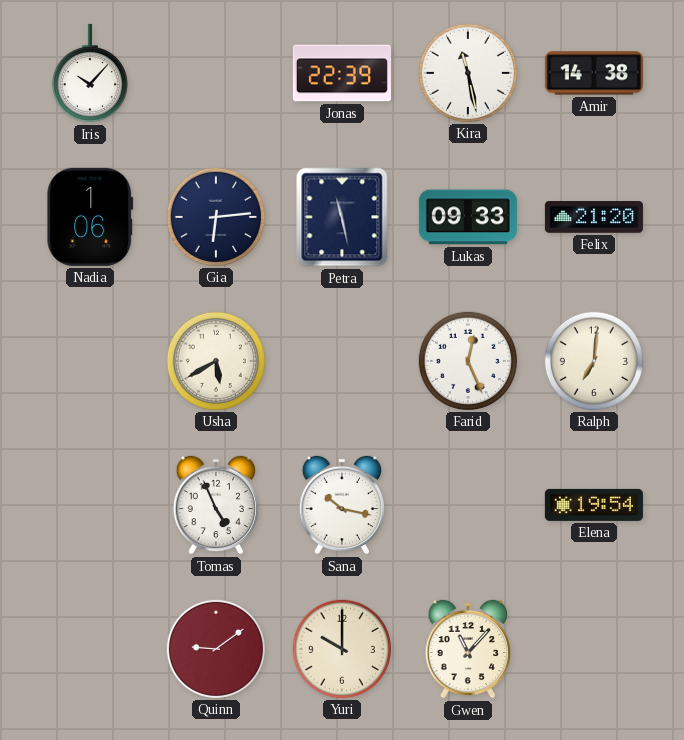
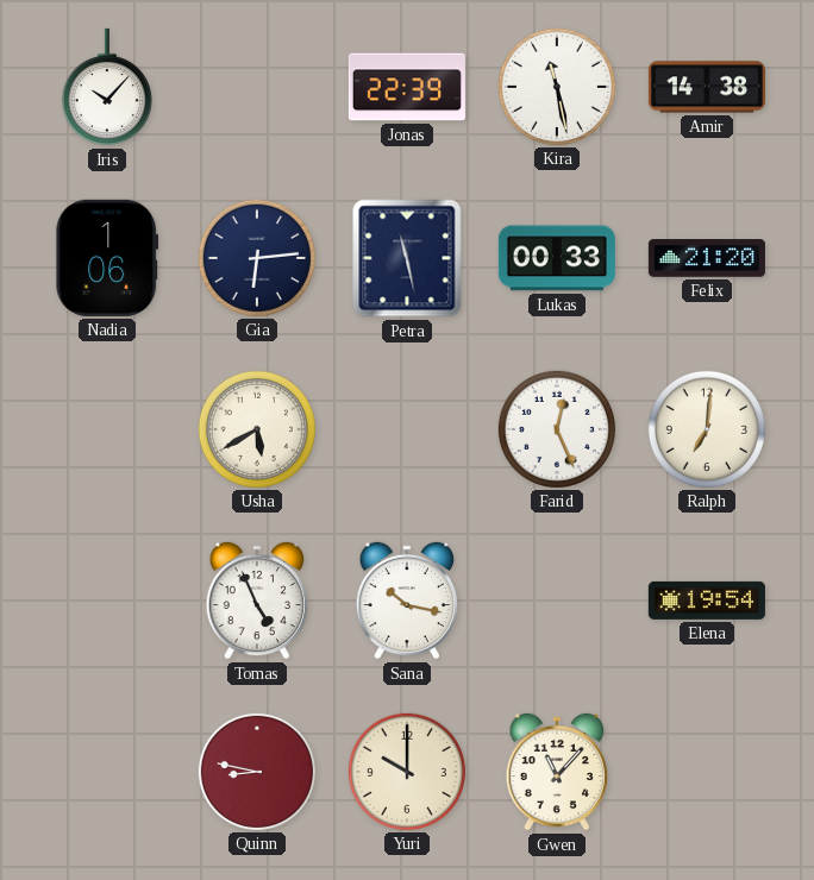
Lukas: 09:33 -> 00:33 (557, 258)
Quinn: 9:09 -> 8:47 (257, 772)
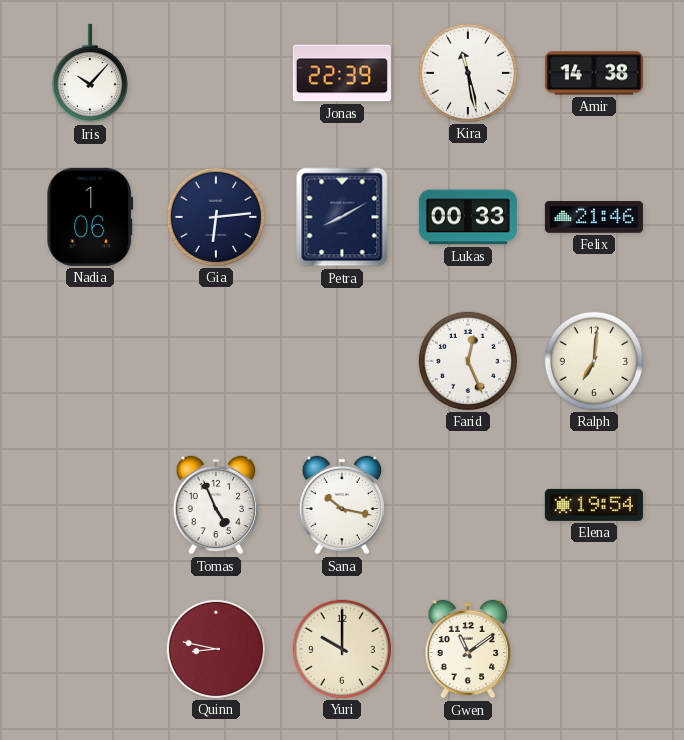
Petra: 11:28 -> 8:10 (342, 217)
Felix: 21:20 -> 21:46 (594, 217)
Usha: 5:40 -> none (257, 429)
Gwen: 11:07 -> 11:09 (468, 649)
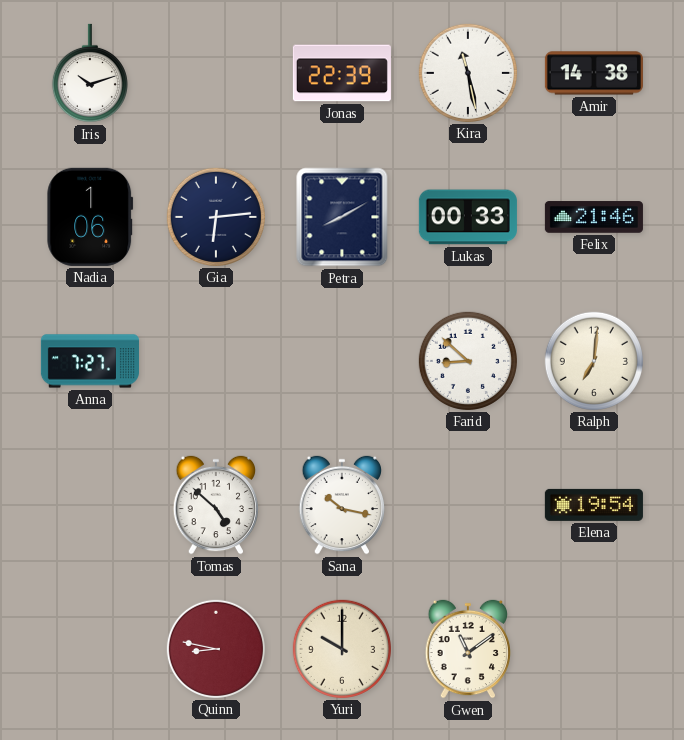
Iris: 10:07 -> 10:12 (90, 73)
Anna: none -> 7:27 (90, 361)
Farid: 12:26 -> 8:52 (468, 361)
Tomas: 4:56 -> 4:52 (216, 505)
